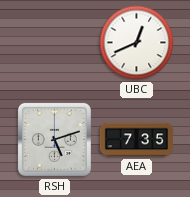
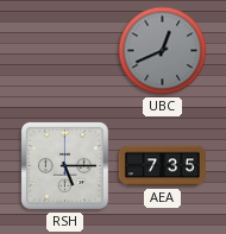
UBC dial: white -> grey (163, 51)
RSH: 5:12 -> 5:15 (64, 165)
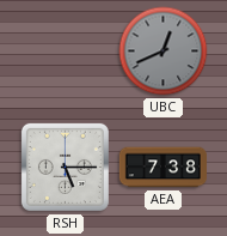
AEA: 7:35 -> 7:38 (162, 168)
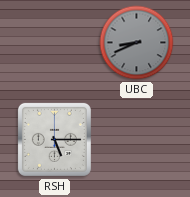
UBC: 12:41 -> 8:41 (137, 43)
AEA: 7:38 -> none (162, 168)
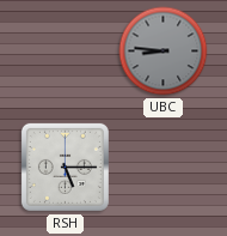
UBC: 8:41 -> 8:46 (164, 52)
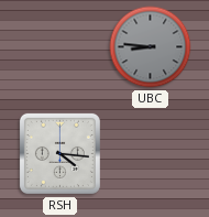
RSH: 5:15 -> 4:16 (59, 153)
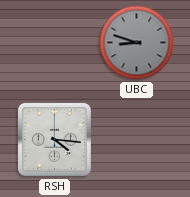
UBC: 8:46 -> 8:48 (137, 43)
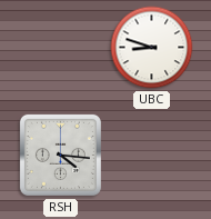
UBC dial: grey -> white (152, 48)
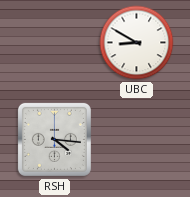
UBC: 8:48 -> 8:50 (137, 43)
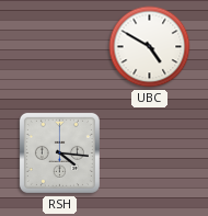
UBC: 8:50 -> 4:50 (150, 47)
